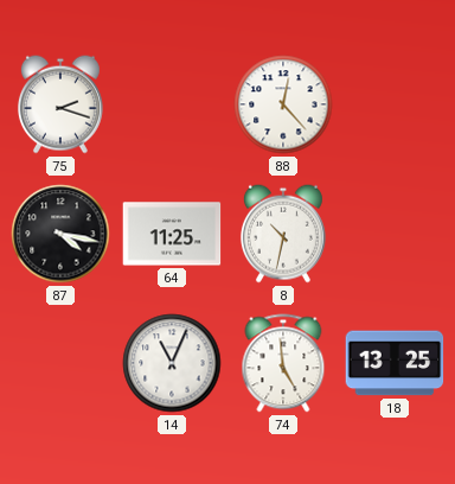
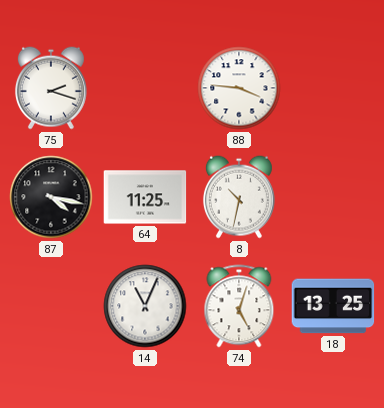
88: 12:23 -> 3:46 (239, 88)
74: 4:59 -> 5:03 (239, 306)
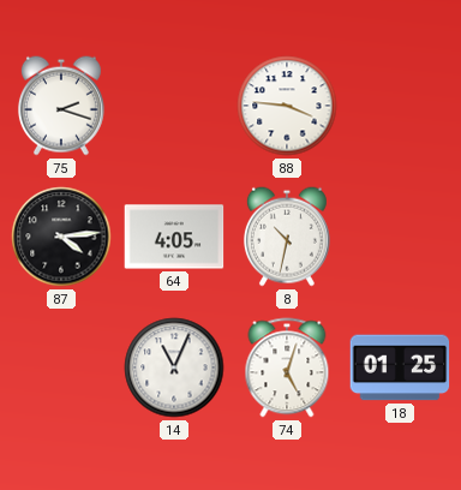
87: 4:17 -> 4:14 (61, 237)
64: 11:25 -> 4:05 (174, 237)
18: 13:25 -> 01:25 (400, 367)
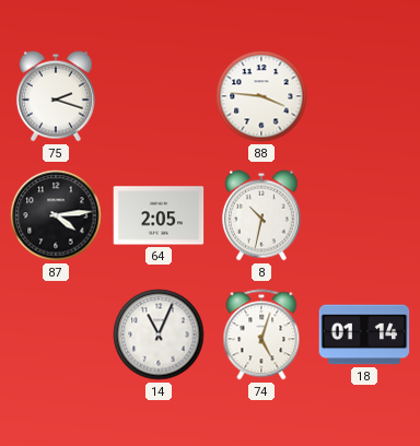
64: 4:05 -> 2:05 (159, 215)
18: 01:25 -> 01:14 (364, 334)
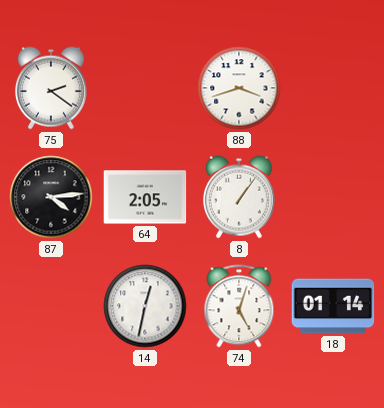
75: 2:18 -> 2:21 (51, 88)
88: 3:46 -> 3:42 (239, 88)
8: 10:32 -> 1:06 (239, 197)
14: 11:04 -> 12:32 (145, 306)
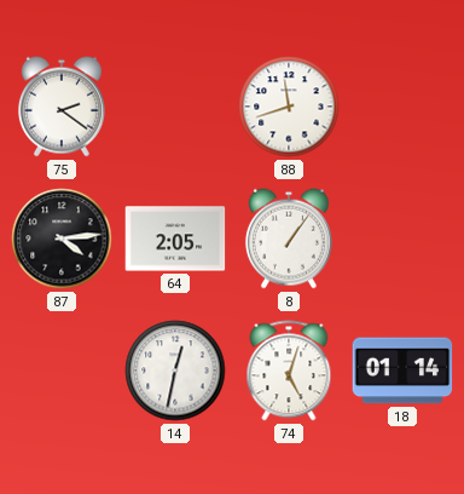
88: 3:42 -> 11:42 (289, 107)
